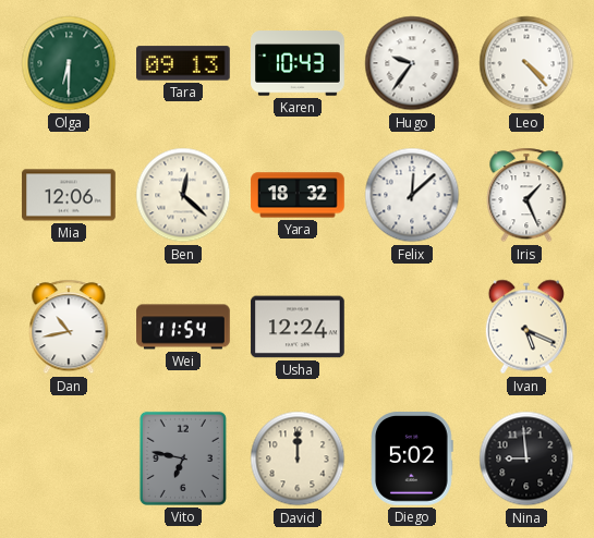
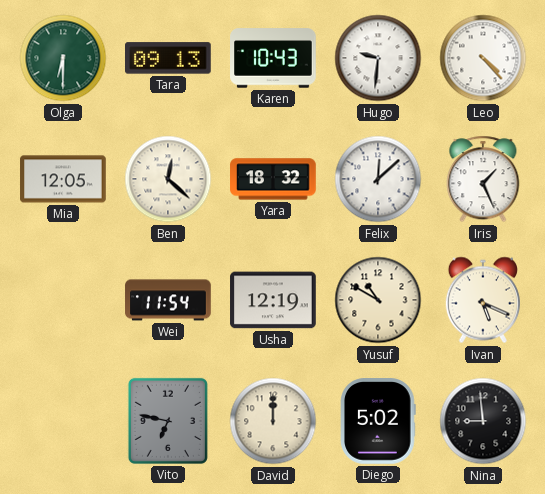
Hugo: 9:36 -> 9:31 (378, 58)
Mia: 12:06 -> 12:05 (63, 179)
Dan: 10:43 -> none (69, 327)
Usha: 12:24 -> 12:19 (273, 300)
Yusuf: none -> 10:50 (378, 300)
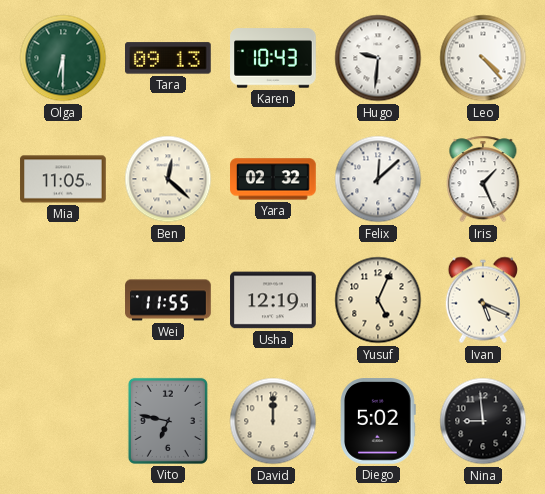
Mia: 12:05 -> 11:05 (63, 179)
Yara: 18:32 -> 02:32 (273, 179)
Wei: 11:54 -> 11:55 (168, 300)
Yusuf: 10:50 -> 5:04 (378, 300)
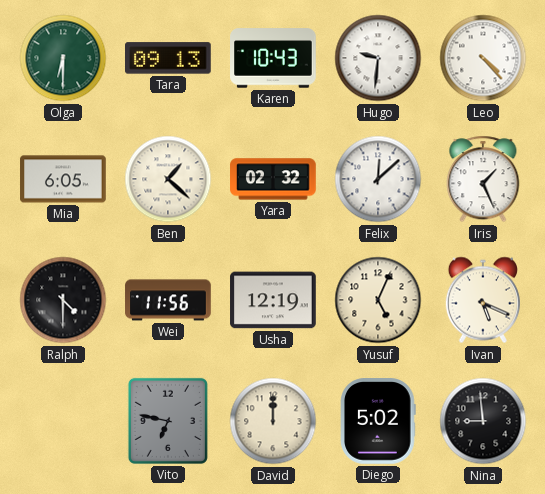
Mia: 11:05 -> 6:05 (63, 179)
Ben: 12:22 -> 1:22 (168, 179)
Ralph: none -> 4:30 (63, 300)
Wei: 11:55 -> 11:56 (168, 300)
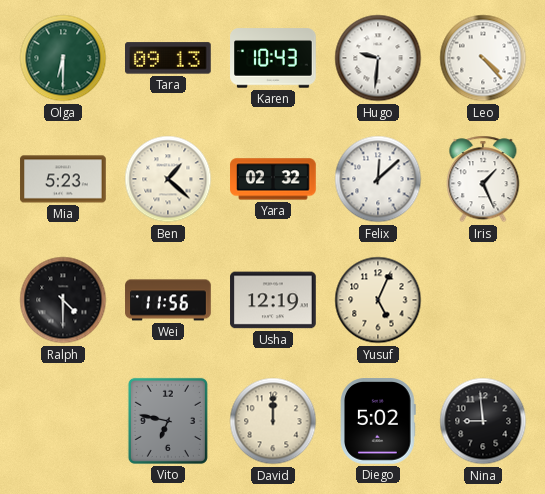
Mia: 6:05 -> 5:23 (63, 179)
Ivan: 5:19 -> none (482, 300)
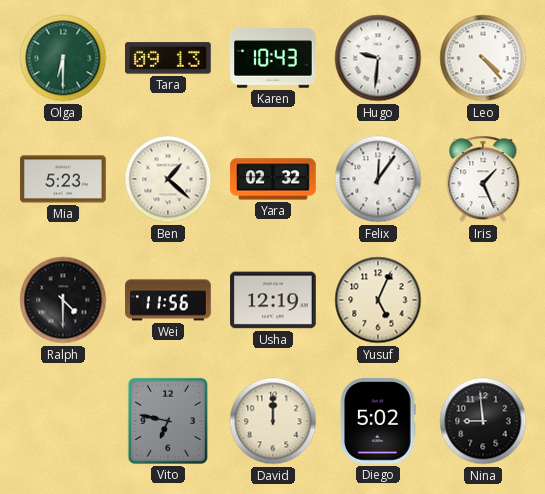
Felix: 12:08 -> 12:06 (378, 179)
